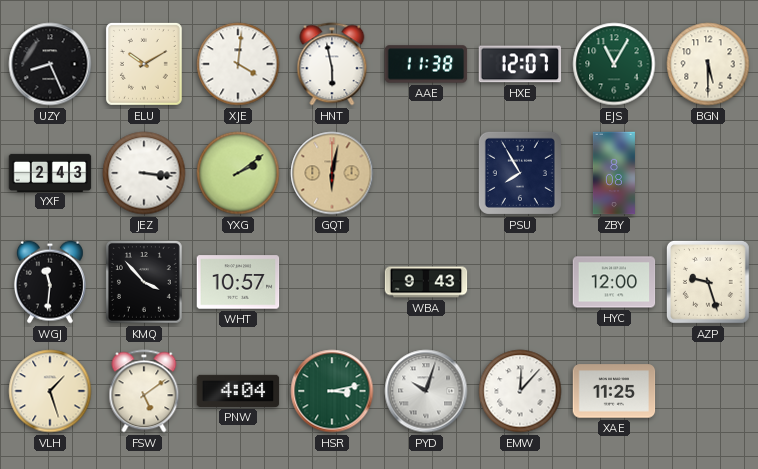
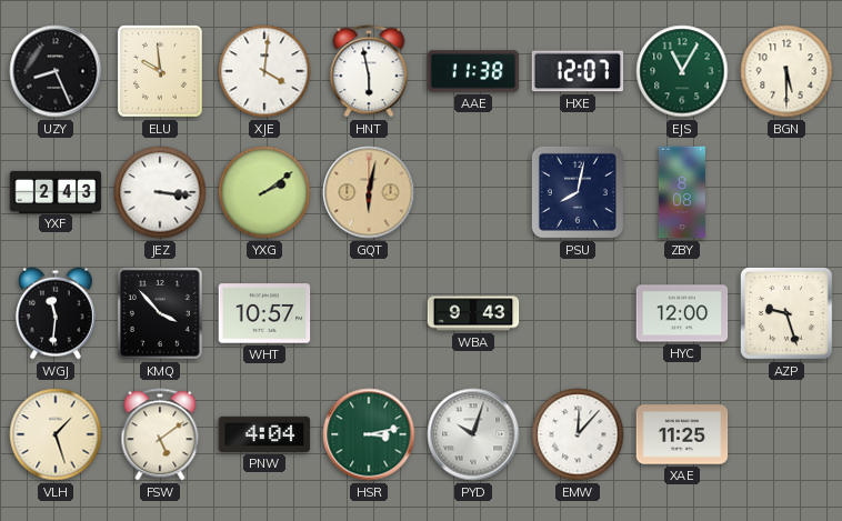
ELU: 10:10 -> 9:59 (160, 71)
PSU: 7:55 -> 8:02 (578, 192)
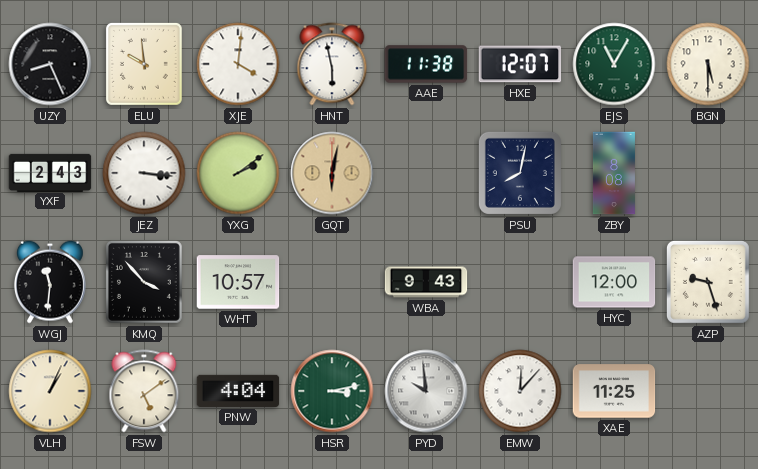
VLH: 1:27 -> 1:04 (50, 391)
PYD: 10:03 -> 9:59 (426, 391)
